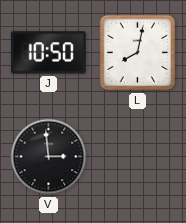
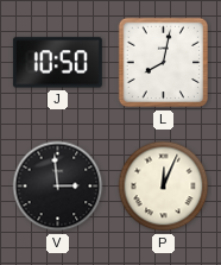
P: none -> 12:04 (164, 187)
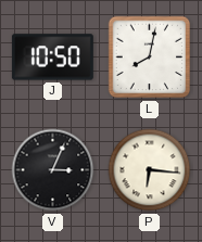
V: 2:59 -> 3:04 (53, 170)
P: 12:04 -> 6:16 (150, 170)
